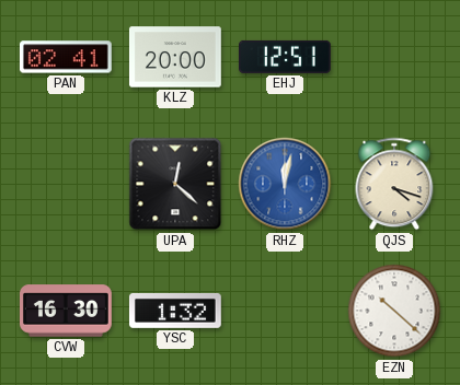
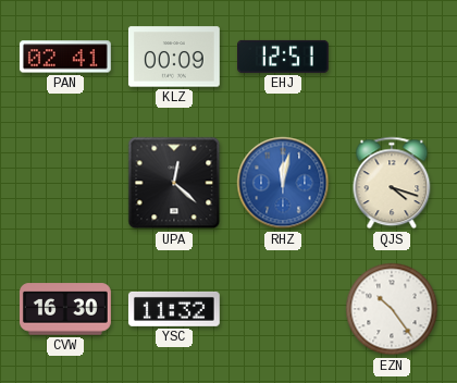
KLZ: 20:00 -> 00:09 (174, 57)
YSC: 1:32 -> 11:32 (174, 309)
EZN: 10:22 -> 10:24 (392, 309)
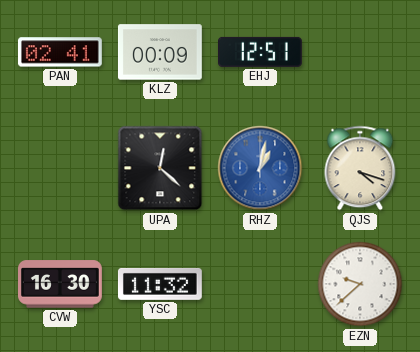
RHZ: 12:02 -> 1:02 (260, 168)
EZN: 10:24 -> 9:38 (360, 284)
